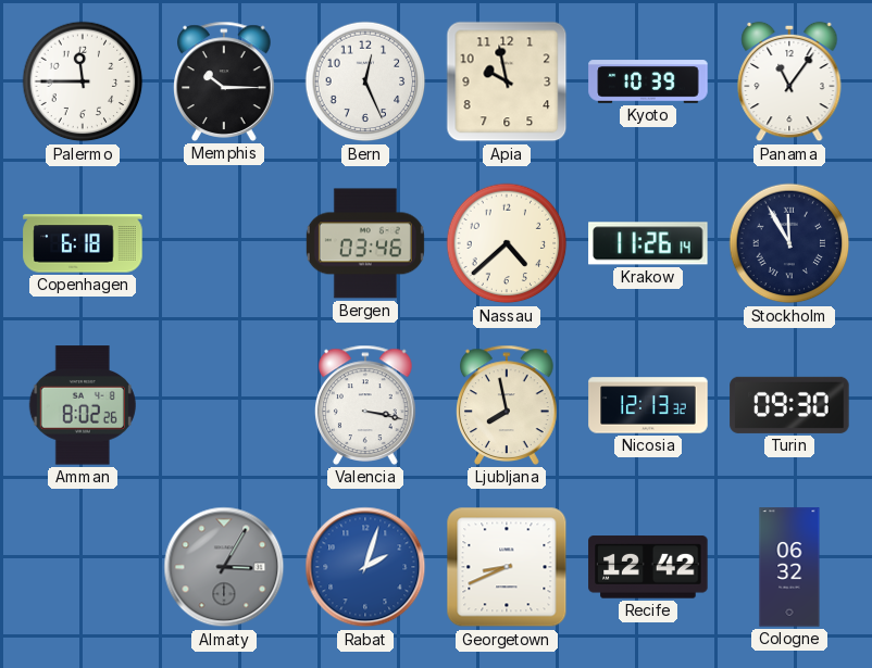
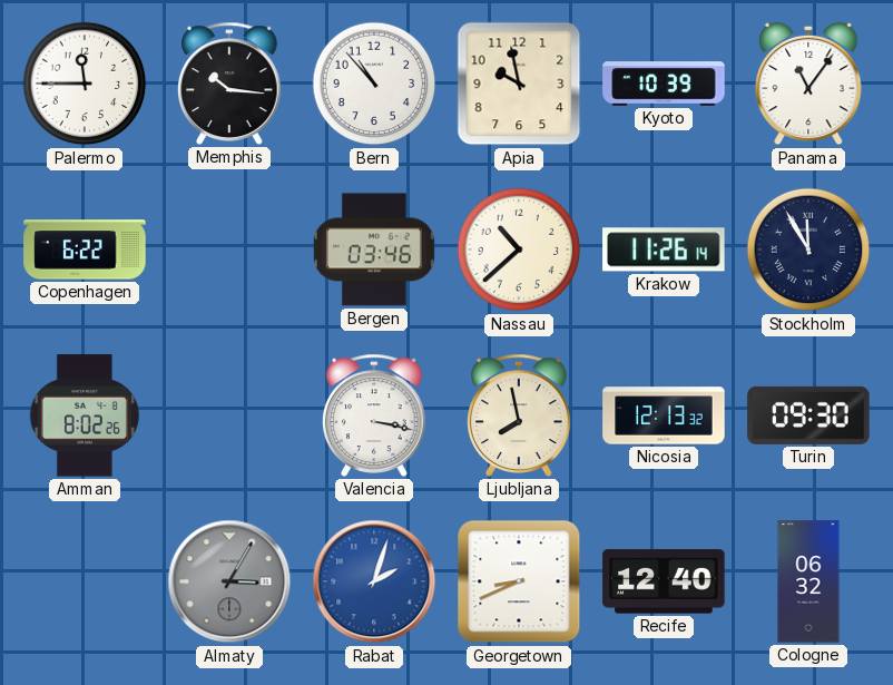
Memphis: 10:15 -> 10:16 (230, 84)
Bern: 12:26 -> 10:53 (374, 84)
Copenhagen: 6:18 -> 6:22 (85, 249)
Nassau: 4:38 -> 10:38 (519, 249)
Recife: 12:42 -> 12:40 (664, 581)
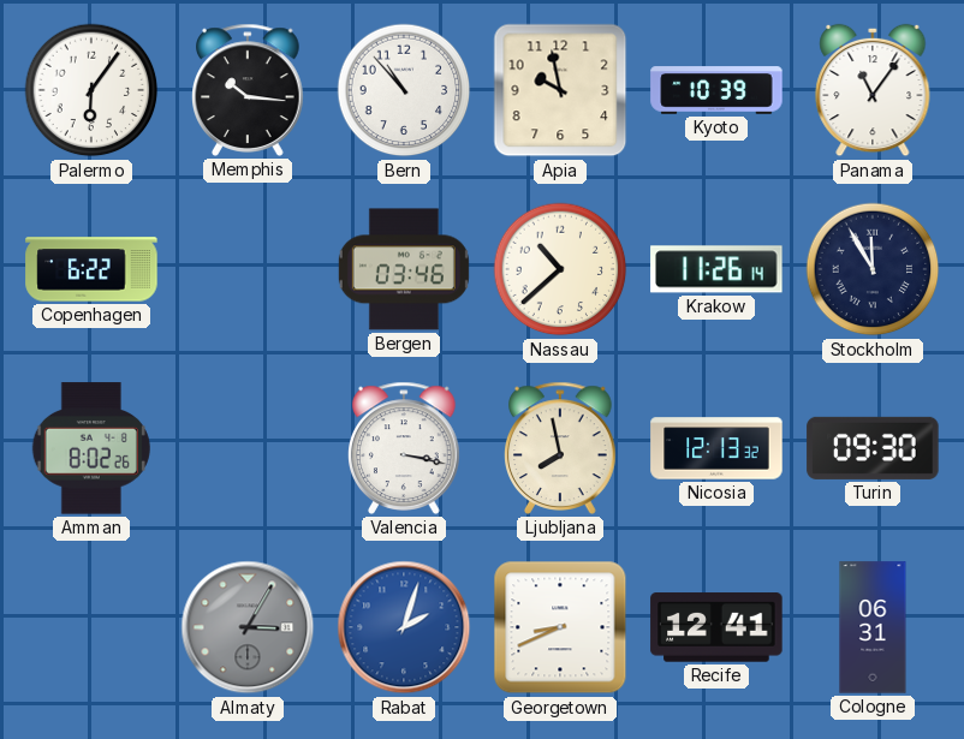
Palermo: 11:45 -> 6:06 (91, 90)
Recife: 12:40 -> 12:41 (716, 627)
Cologne: 06:32 -> 06:31 (873, 627)
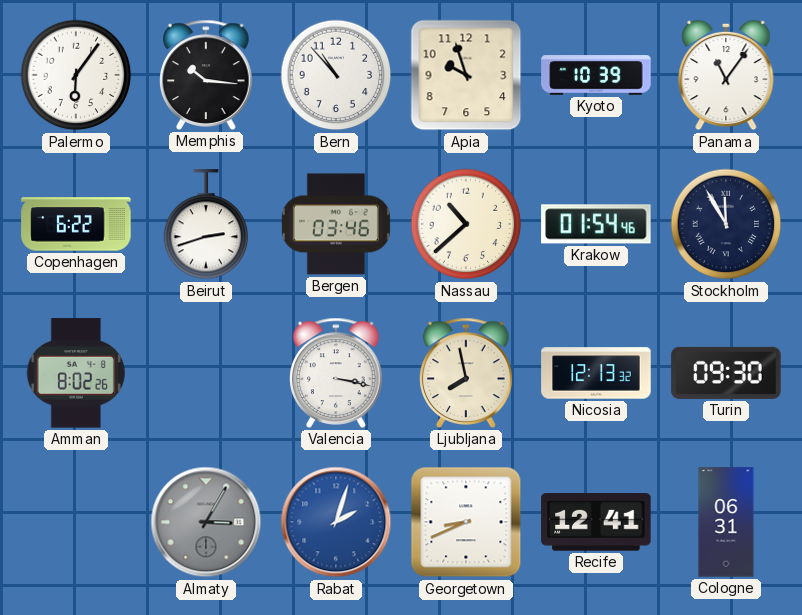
Apia: 9:58 -> 9:57 (466, 75)
Beirut: none -> 2:42 (206, 225)
Krakow: 11:26 -> 01:54 (596, 224)
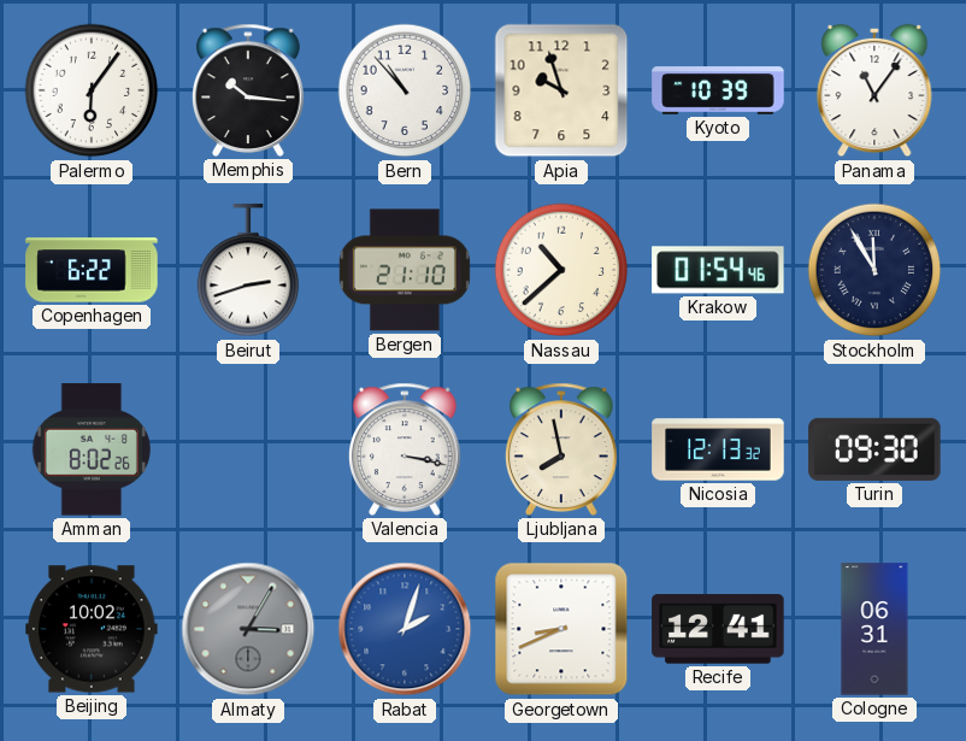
Bergen: 03:46 -> 21:10 (405, 270)
Beijing: none -> 10:02 (92, 629)
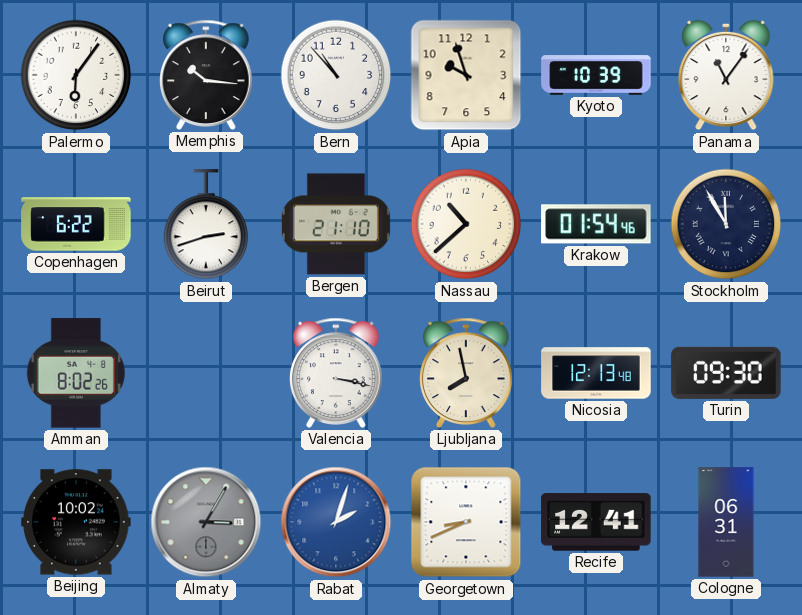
Nicosia: 12:13:32 -> 12:13:48 (596, 373)
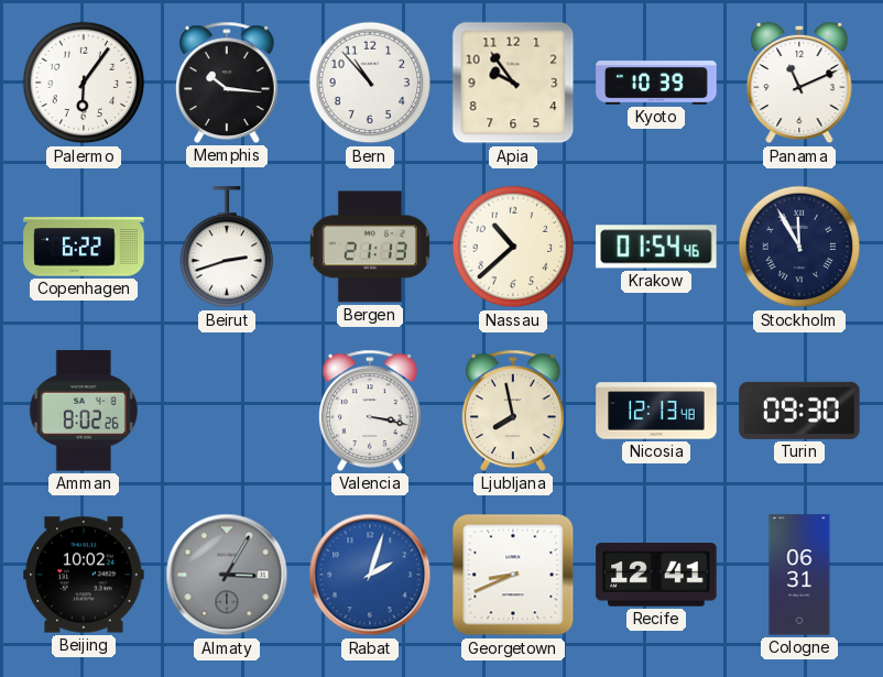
Apia: 9:57 -> 9:54 (513, 83)
Panama: 11:06 -> 11:11 (799, 83)
Bergen: 21:10 -> 21:13 (370, 247)
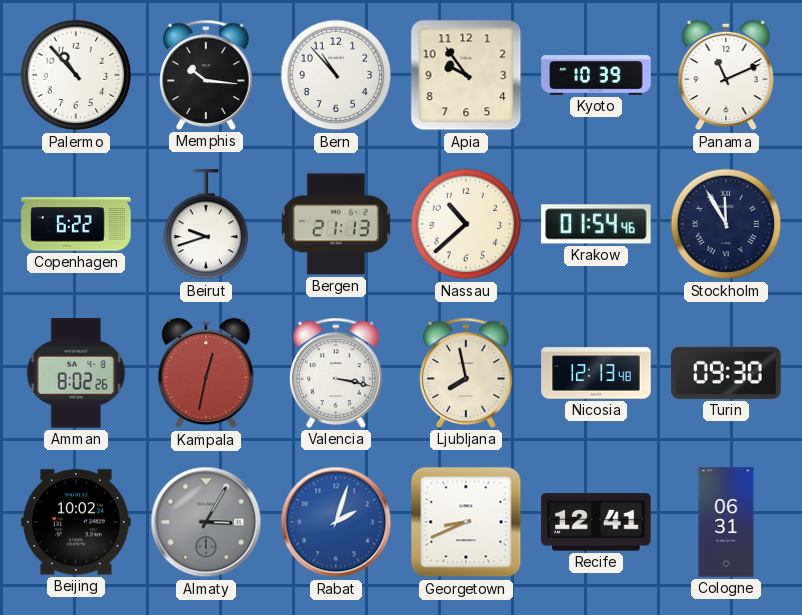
Palermo: 6:06 -> 10:53 (76, 75)
Beirut: 2:42 -> 9:42 (206, 225)
Kampala: none -> 12:32 (206, 373)
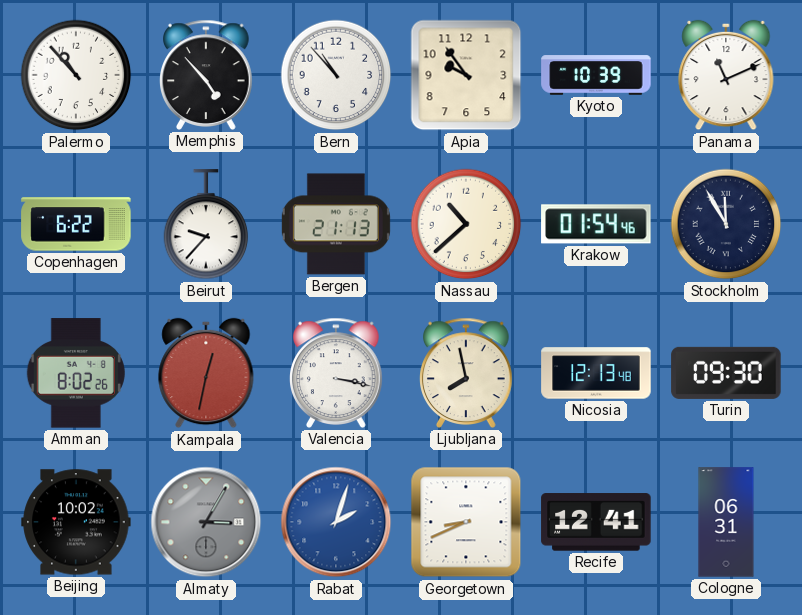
Memphis: 10:16 -> 4:53 (207, 75)
Beirut: 9:42 -> 9:37 (206, 225)
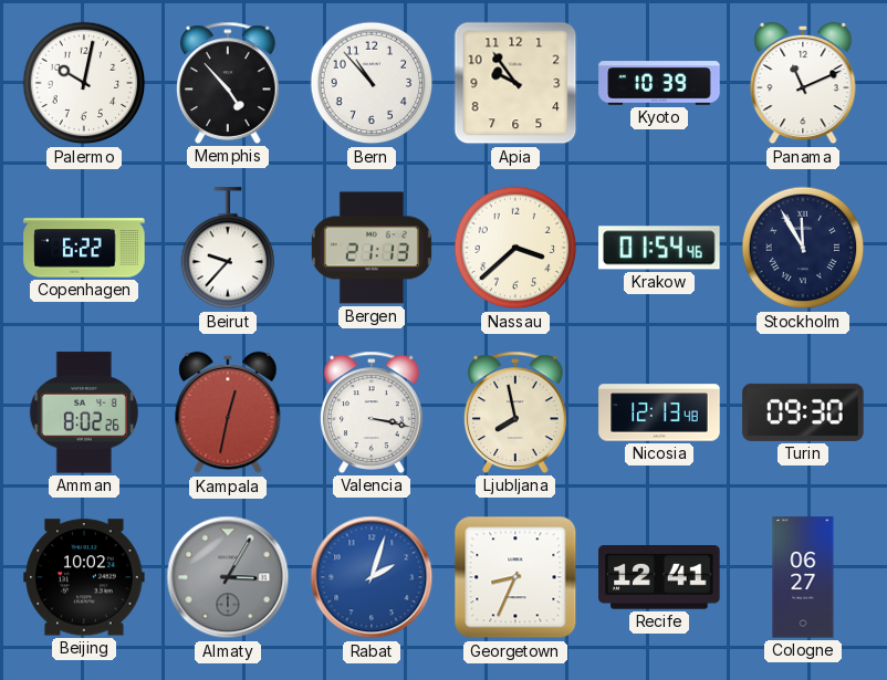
Palermo: 10:53 -> 10:02 (84, 83)
Nassau: 10:38 -> 3:38 (515, 248)
Georgetown: 8:41 -> 8:34 (515, 577)
Cologne: 06:31 -> 06:27 (803, 577)
